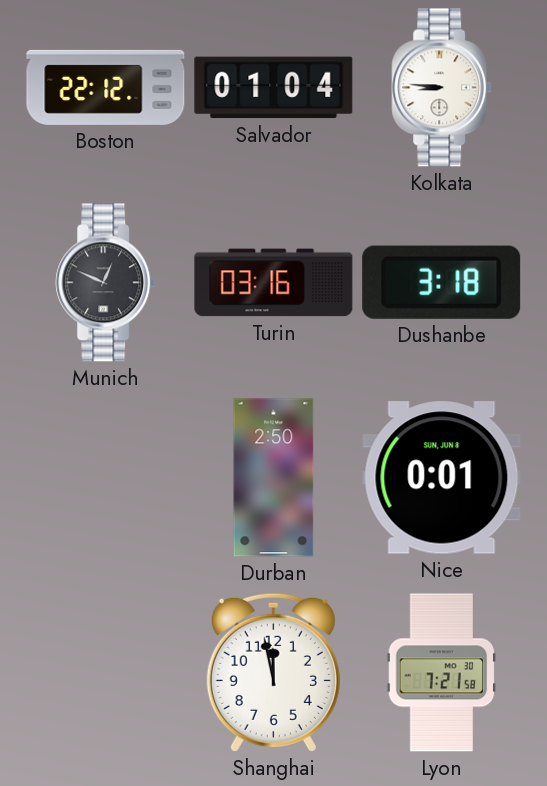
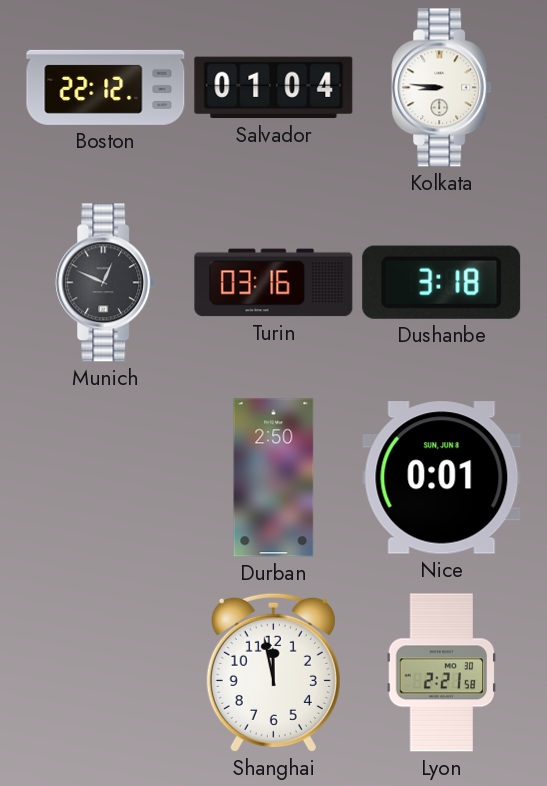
Lyon: 7:21 -> 2:21 (442, 673)
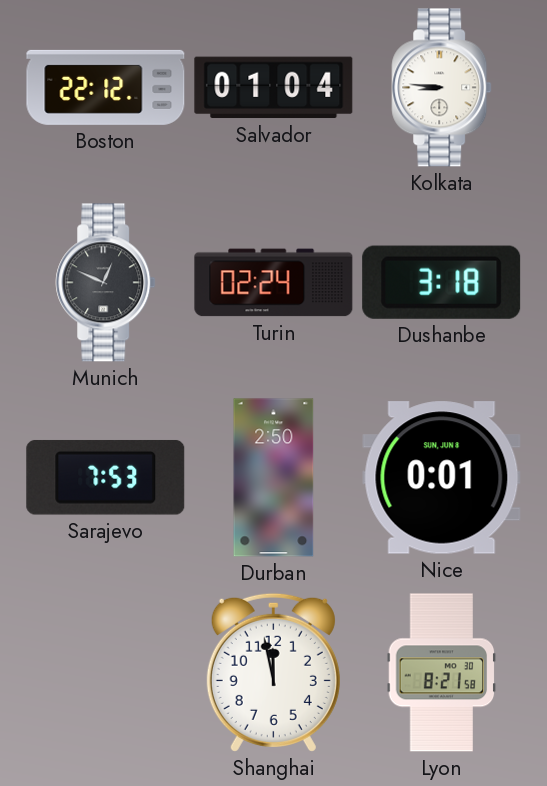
Turin: 03:16 -> 02:24 (274, 283)
Sarajevo: none -> 7:53 (106, 477)
Lyon: 2:21 -> 8:21 (442, 673)
